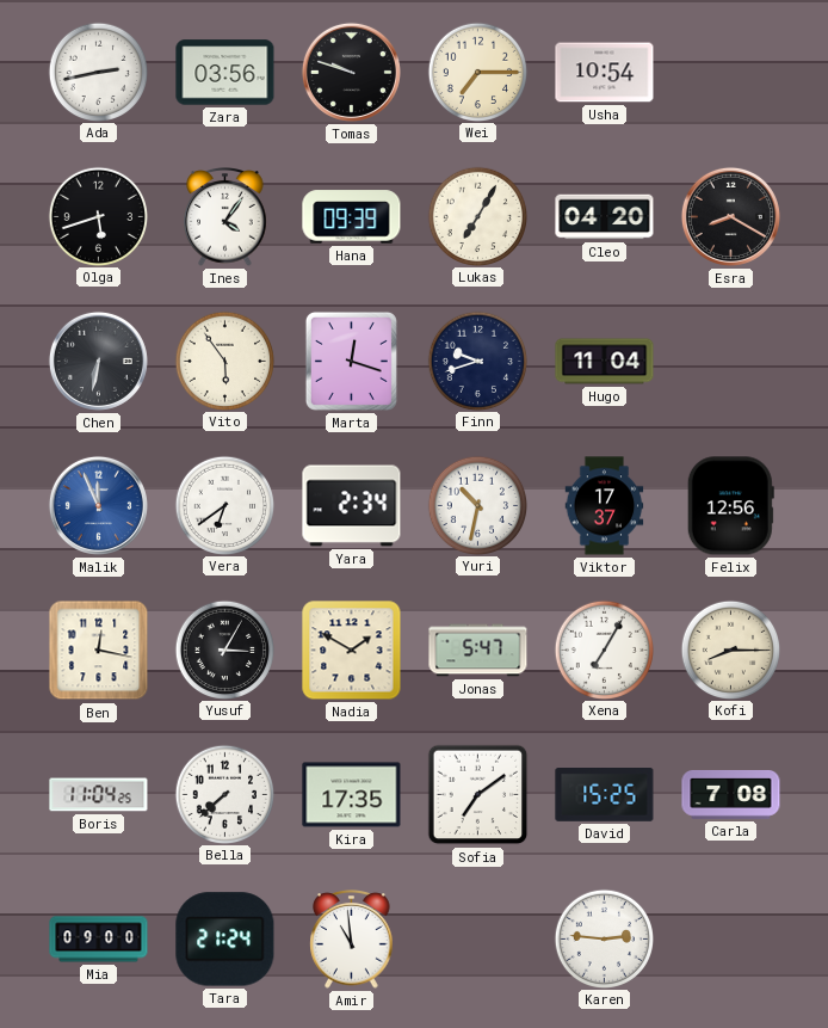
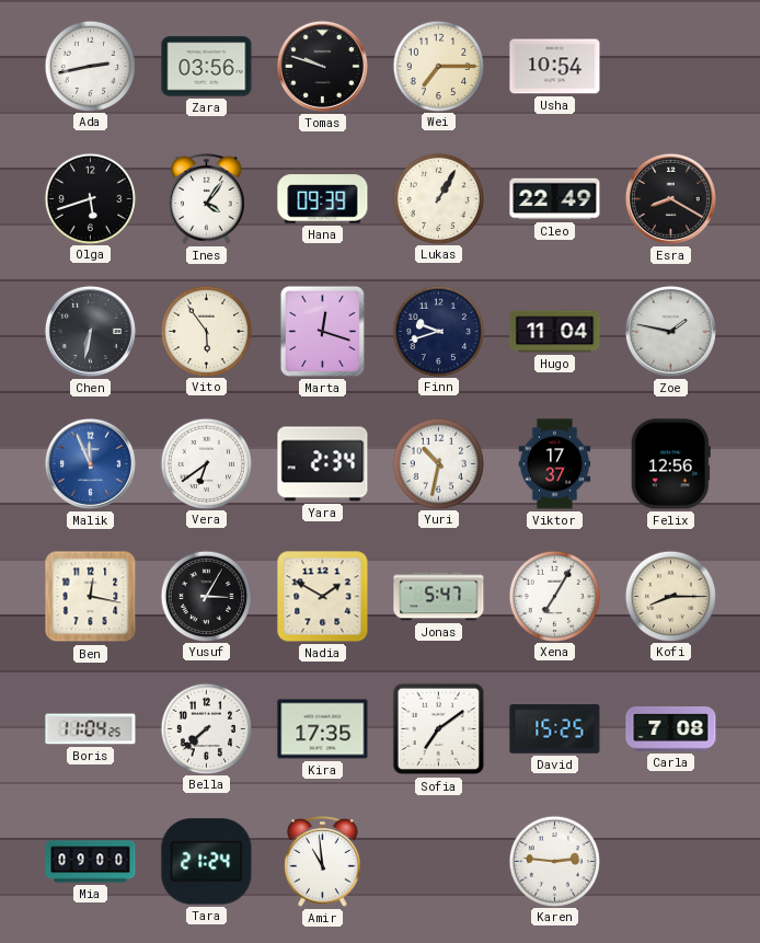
Lukas: 7:05 -> 1:05 (438, 198)
Cleo: 04:20 -> 22:49 (555, 199)
Zoe: none -> 1:47 (670, 331)
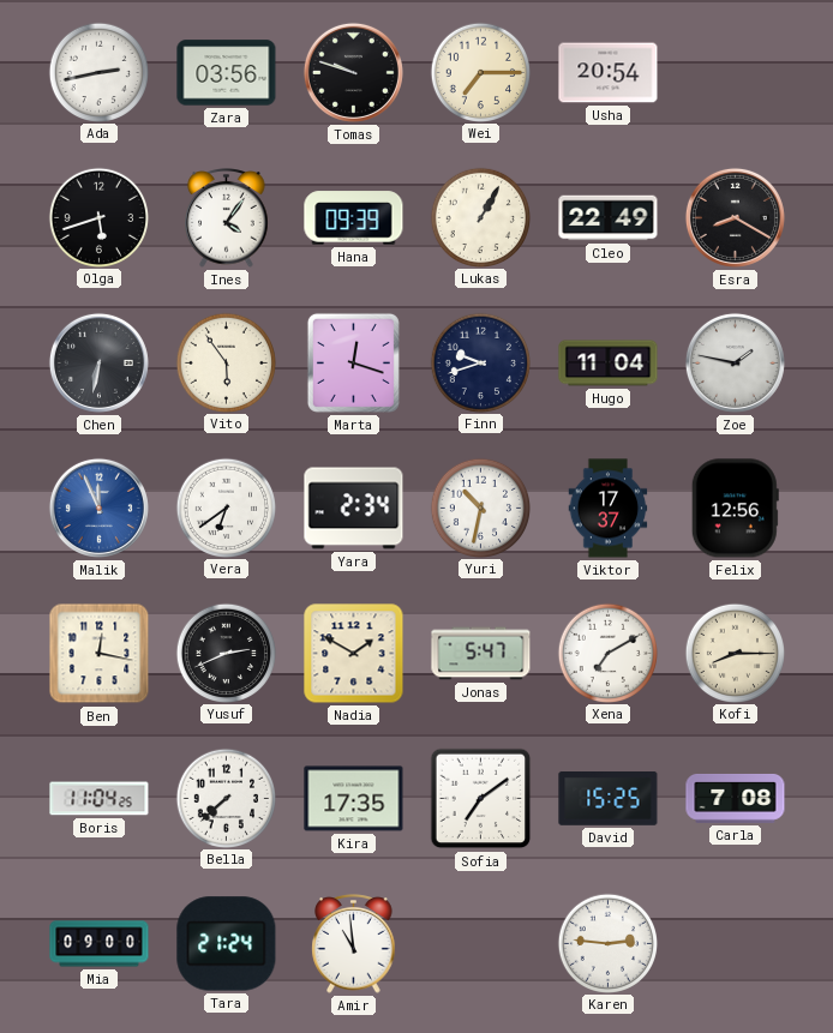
Usha: 10:54 -> 20:54 (609, 73)
Yusuf: 3:05 -> 2:41 (226, 653)
Xena: 7:05 -> 7:10 (607, 653)
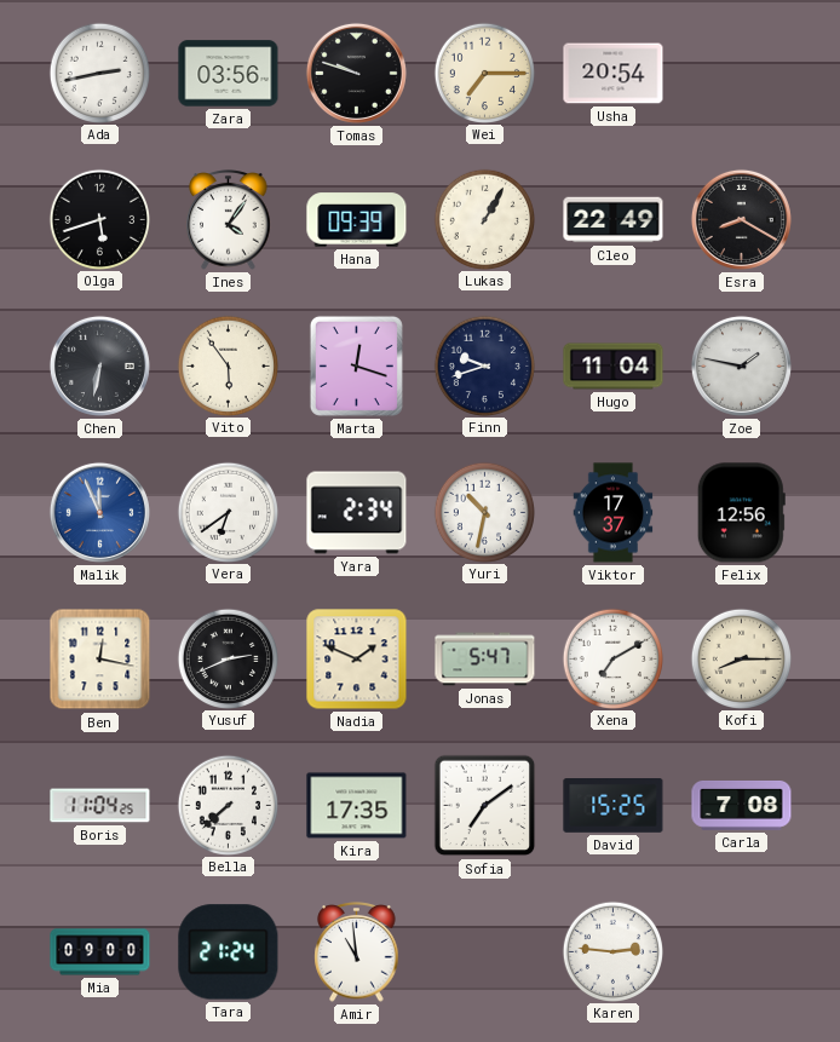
Nadia: 1:50 -> 1:49 (357, 660)
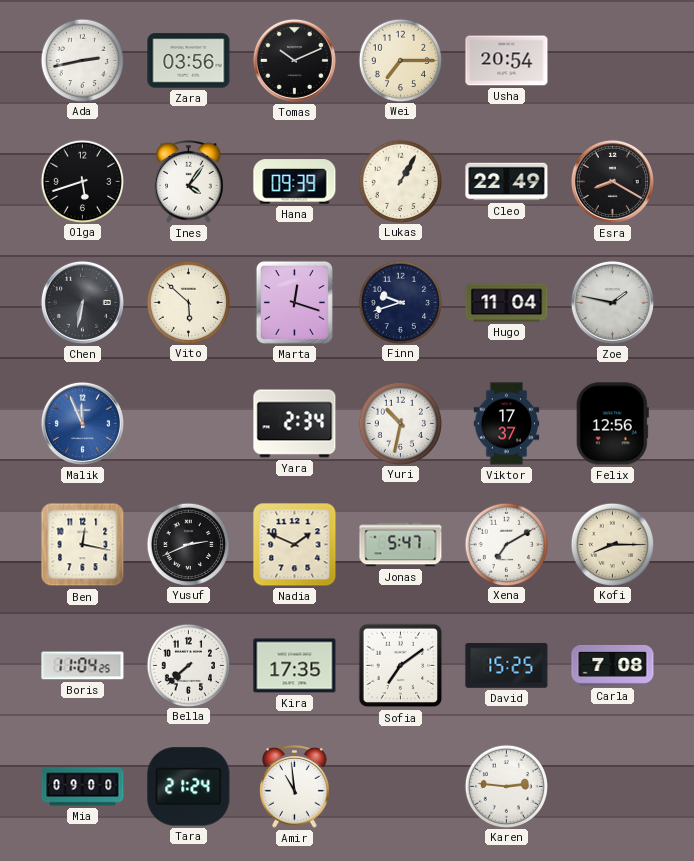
Tomas: 9:48 -> 10:11 (294, 60)
Vito: 5:54 -> 5:52 (188, 302)
Vera: 6:39 -> none (228, 512)
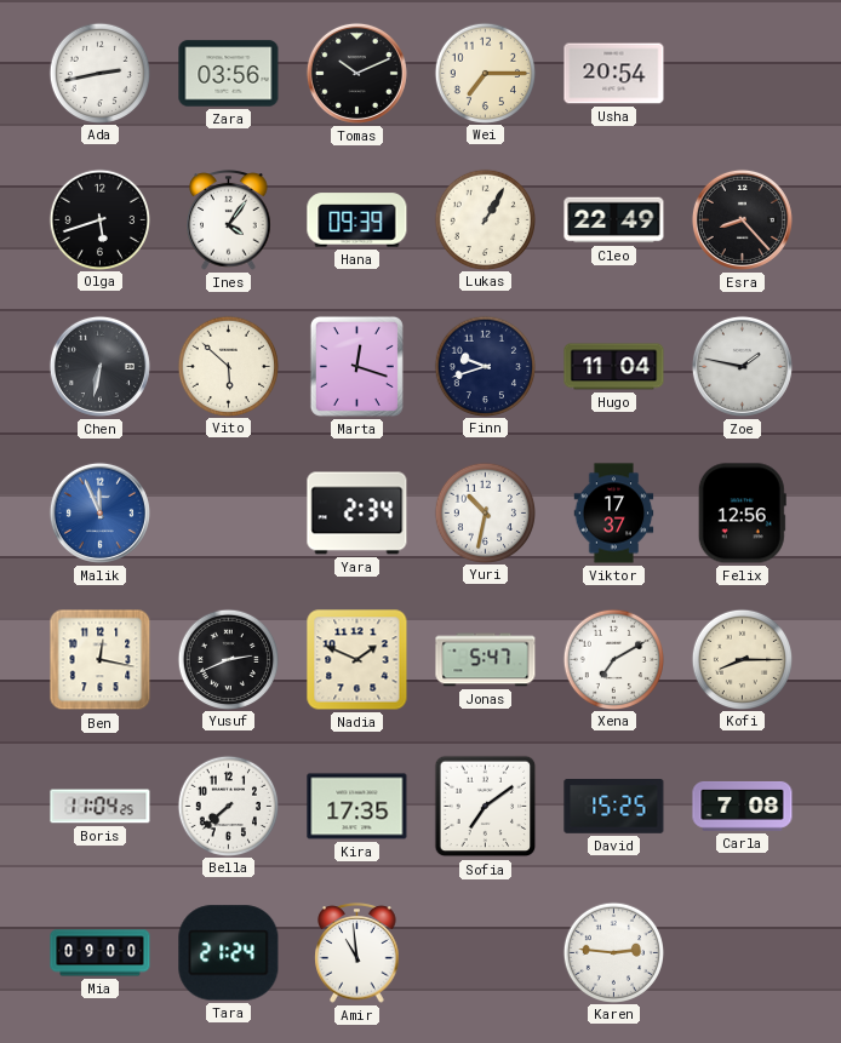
Esra: 8:20 -> 8:23 (742, 219)
